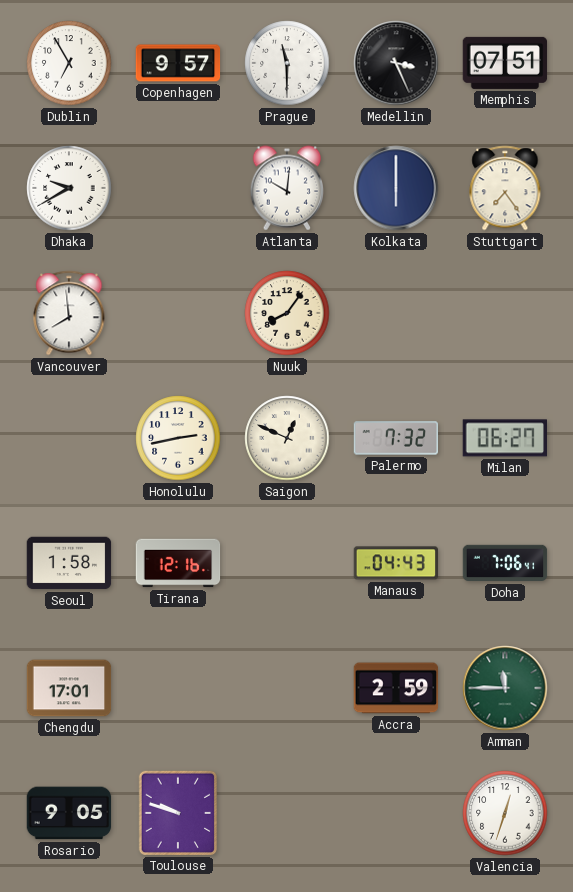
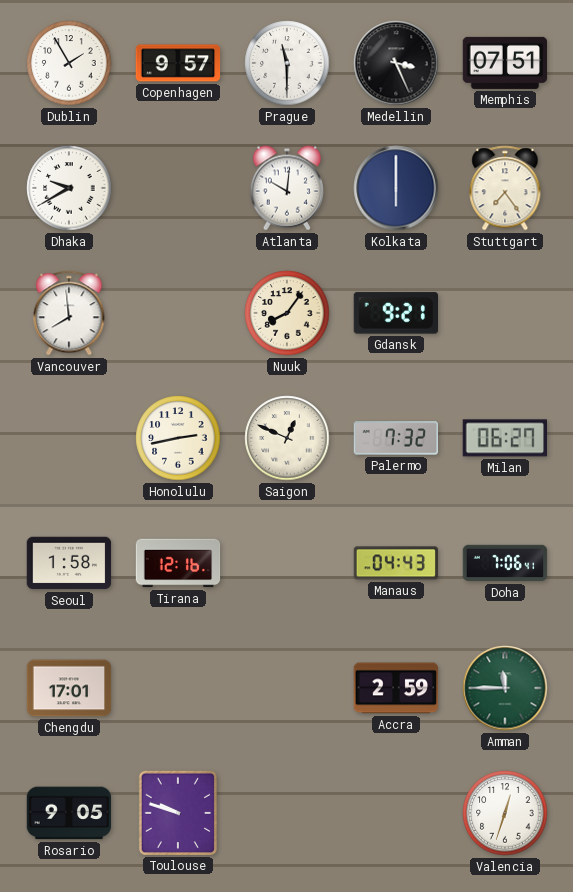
Dublin: 6:55 -> 1:55 (69, 63)
Gdansk: none -> 9:21 (395, 313)
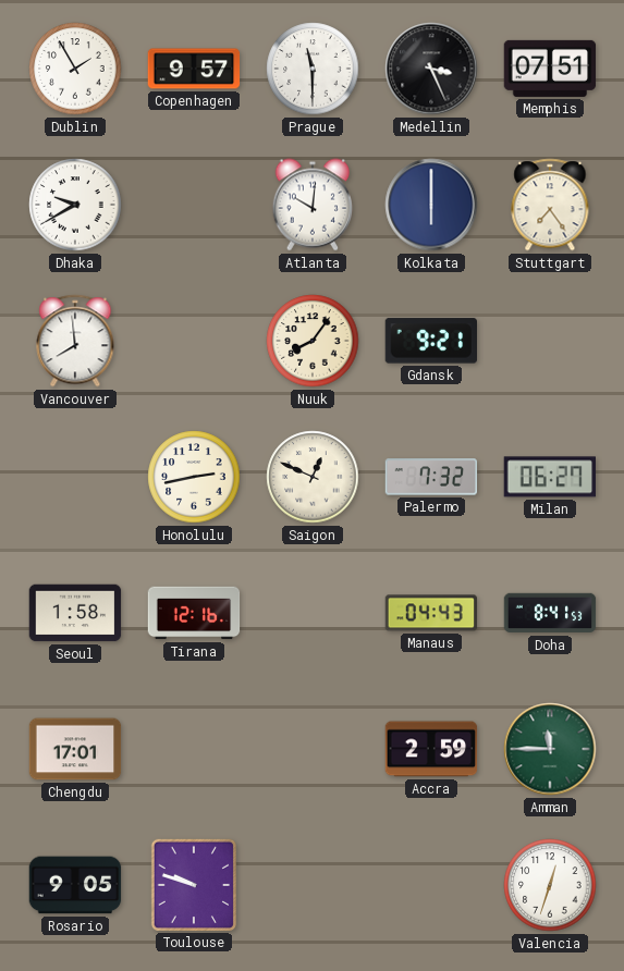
Doha: 7:06 -> 8:41 (550, 613)
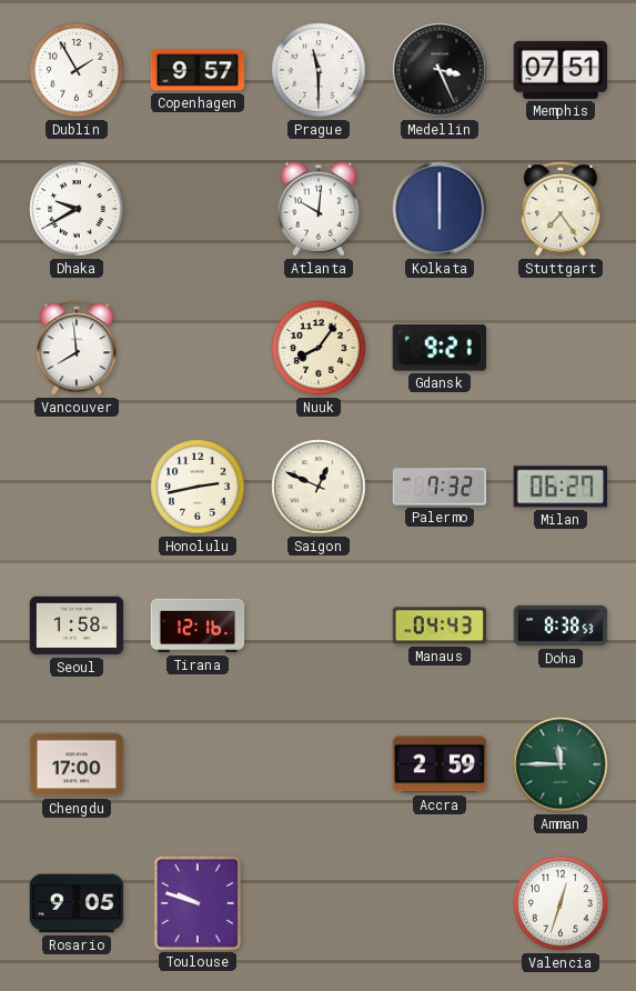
Doha: 8:41 -> 8:38 (561, 625)
Chengdu: 17:01 -> 17:00 (77, 764)
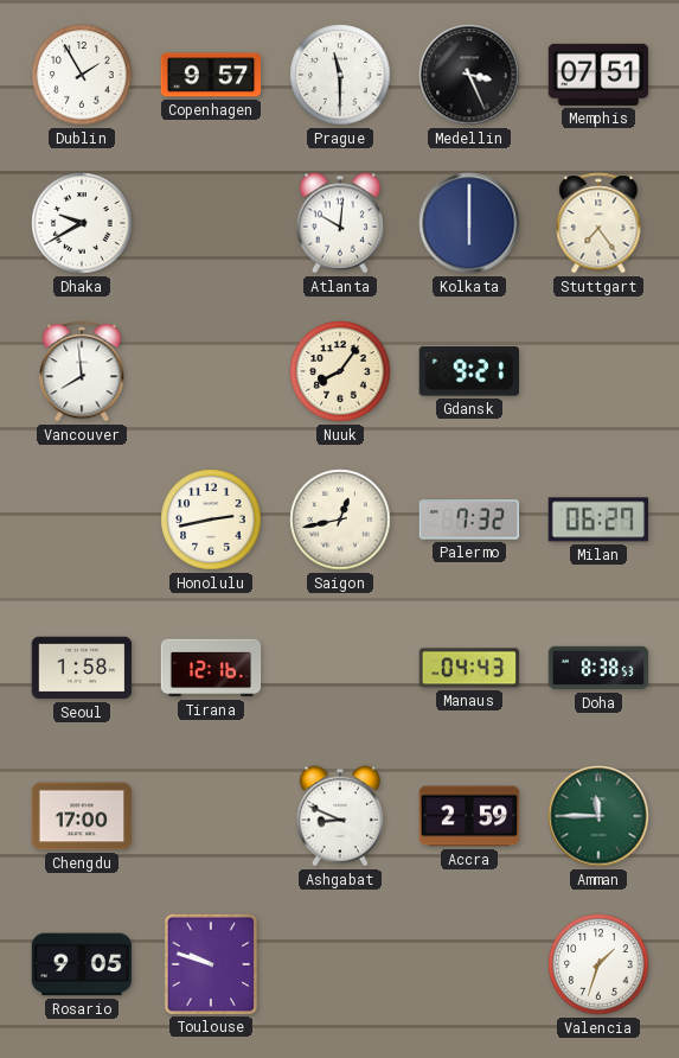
Saigon: 12:49 -> 12:43 (340, 520)
Ashgabat: none -> 8:49 (340, 816)
Valencia: 12:33 -> 1:33 (598, 964)
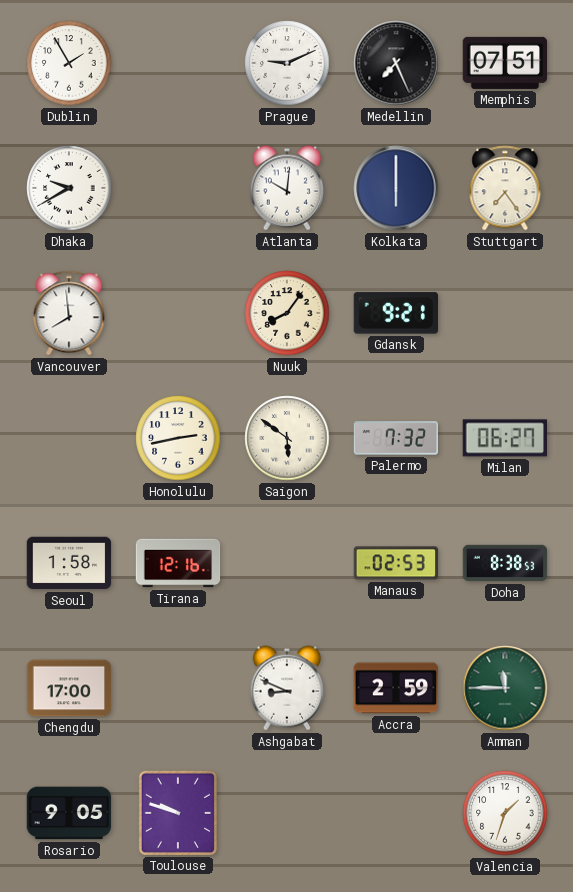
Copenhagen: 9:57 -> none (211, 75)
Prague: 11:30 -> 9:11 (287, 63)
Medellin: 3:26 -> 7:26 (396, 63)
Saigon: 12:43 -> 5:51 (287, 438)
Manaus: 04:43 -> 02:53 (396, 563)
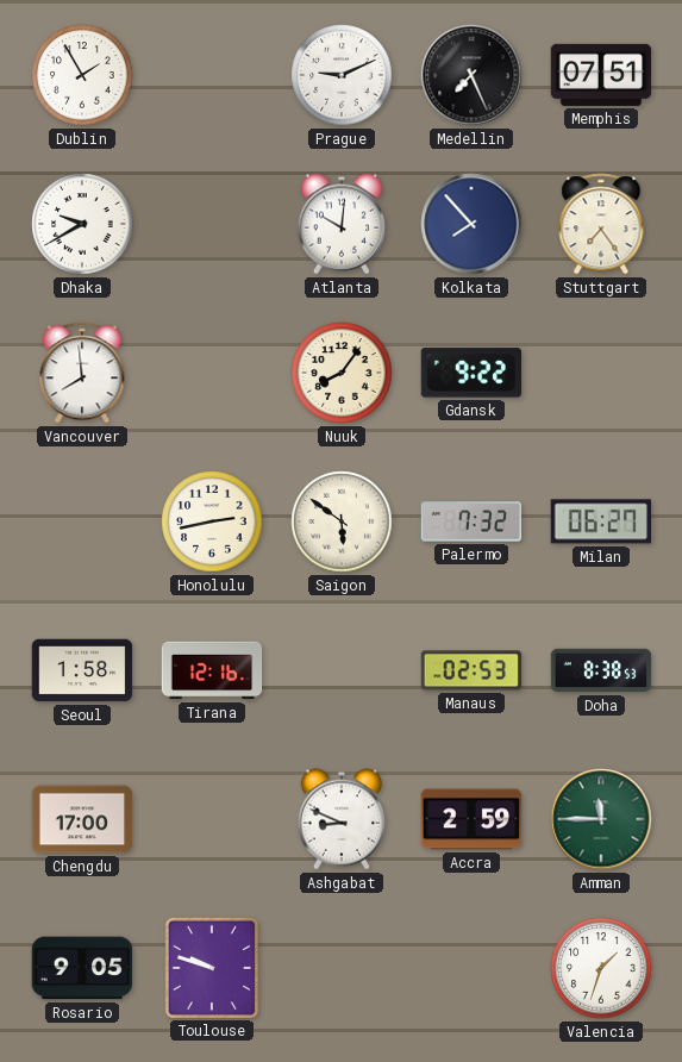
Kolkata: 6:00 -> 7:53 (471, 224)
Gdansk: 9:21 -> 9:22 (470, 373)
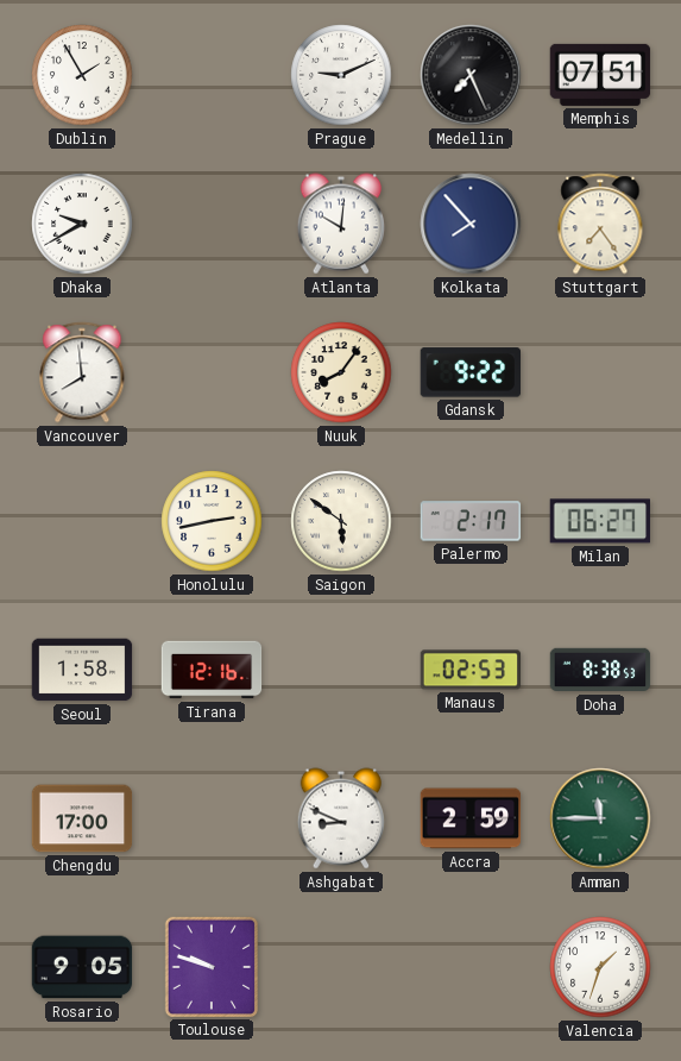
Palermo: 7:32 -> 2:17 (471, 521)
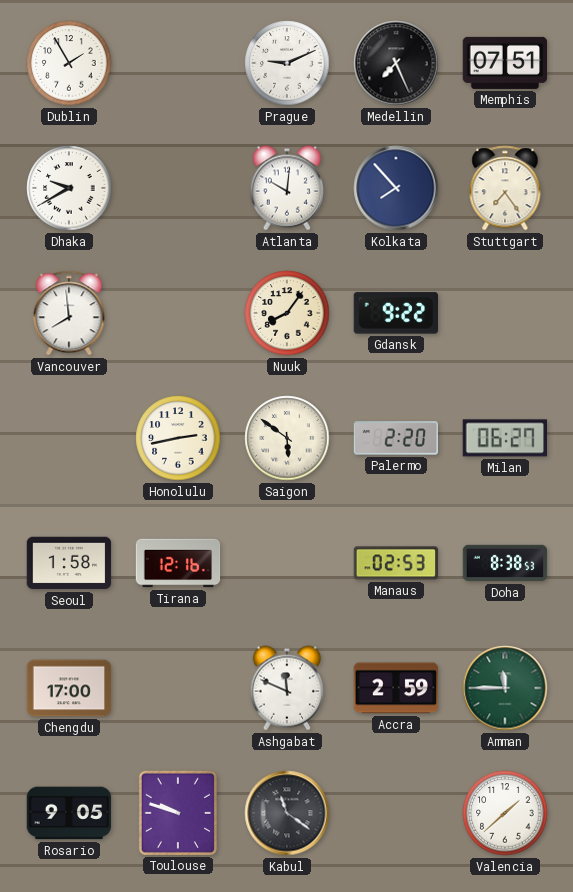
Palermo: 2:17 -> 2:20 (396, 438)
Ashgabat: 8:49 -> 11:49 (287, 688)
Kabul: none -> 11:21 (287, 813)
Valencia: 1:33 -> 1:38 (505, 813)
